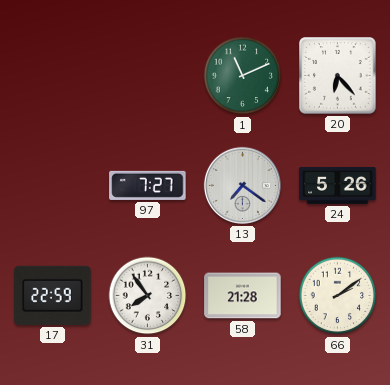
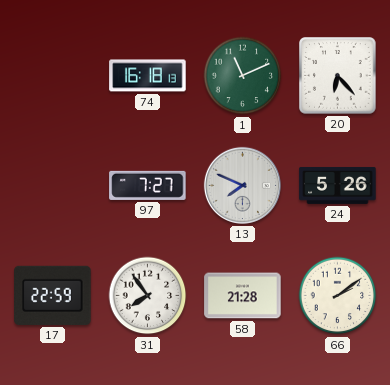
74: none -> 16:18 (148, 76)
13: 7:21 -> 7:49 (242, 185)
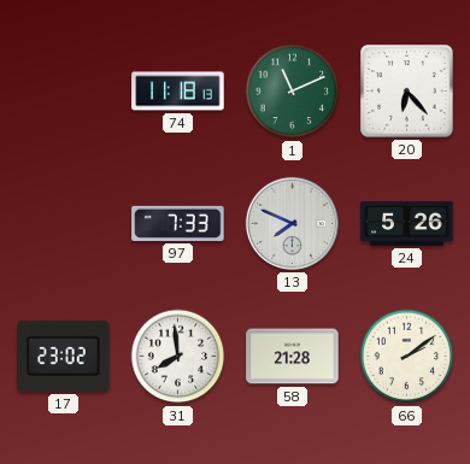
74: 16:18 -> 11:18 (178, 92)
97: 7:27 -> 7:33 (178, 223)
17: 22:59 -> 23:02 (64, 356)
31: 7:54 -> 7:59 (178, 357)
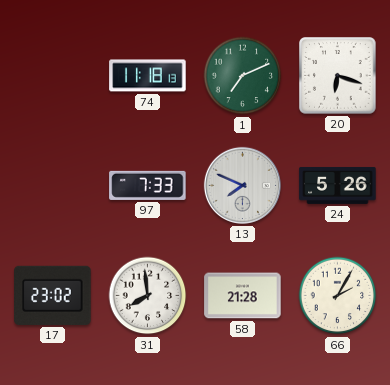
1: 11:11 -> 7:11 (243, 76)
20: 6:23 -> 6:18 (338, 76)
66: 2:09 -> 2:05 (338, 296)
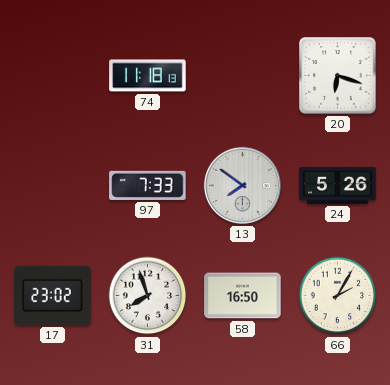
1: 7:11 -> none (243, 76)
13: 7:49 -> 7:51 (242, 185)
31: 7:59 -> 7:57 (148, 296)
58: 21:28 -> 16:50 (243, 296)
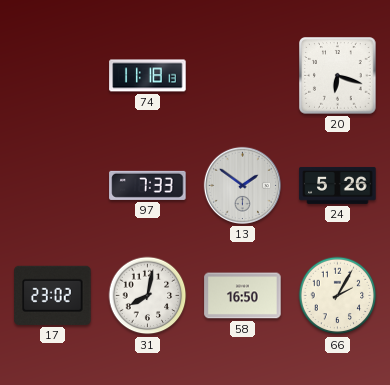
13: 7:51 -> 1:51 (242, 185)
31: 7:57 -> 8:02 (148, 296)
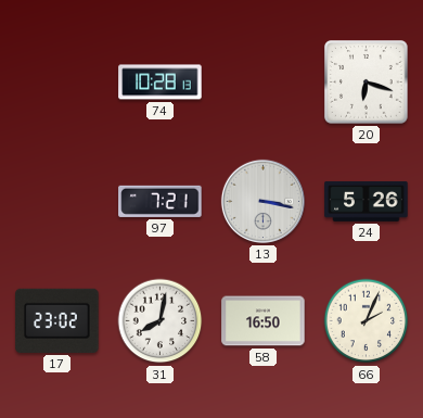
74: 11:18 -> 10:28 (161, 83)
97: 7:33 -> 7:21 (161, 201)
13: 1:51 -> 3:17 (262, 201)
66: 2:05 -> 2:04 (367, 321)
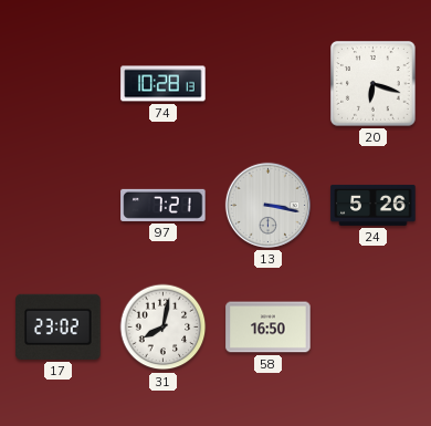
66: 2:04 -> none (367, 321)
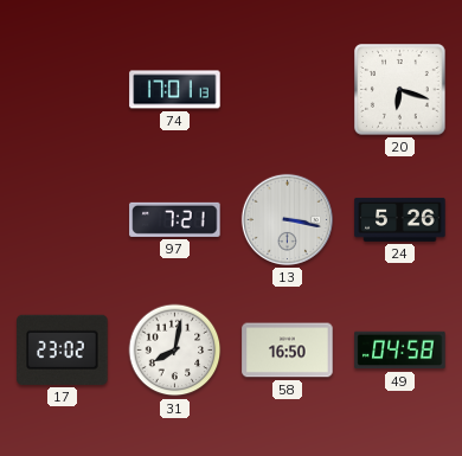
74: 10:28 -> 17:01 (175, 90)
49: none -> 04:58 (400, 351)
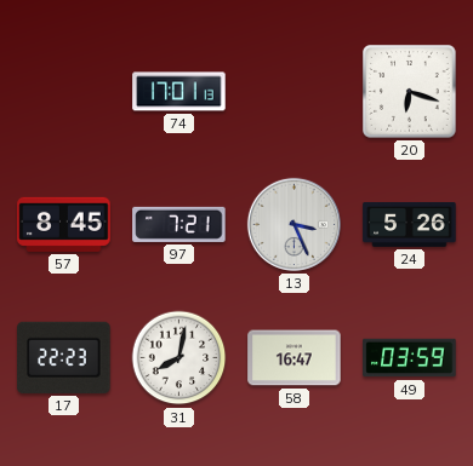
57: none -> 8:45 (64, 224)
13: 3:17 -> 3:26 (294, 224)
17: 23:02 -> 22:23 (64, 357)
58: 16:50 -> 16:47 (295, 358)
49: 04:58 -> 03:59 (410, 358)
